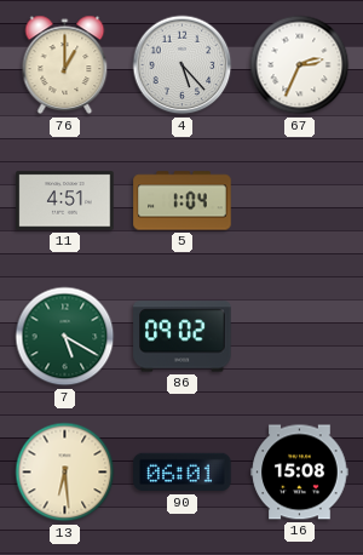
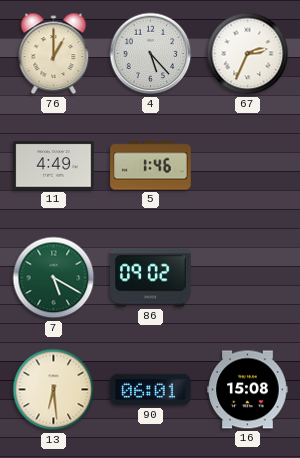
11: 4:51 -> 4:49 (54, 166)
5: 1:04 -> 1:46 (151, 166)
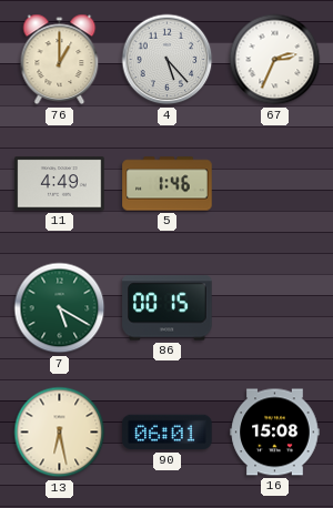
86: 09:02 -> 00:15 (168, 308)
13: 6:29 -> 6:28 (60, 433)
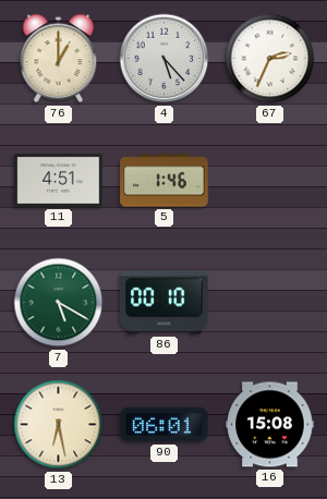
11: 4:49 -> 4:51 (59, 181)
86: 00:15 -> 00:10 (165, 303)
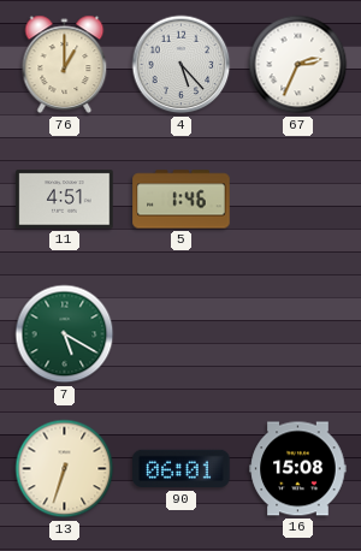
86: 00:10 -> none (165, 303)
13: 6:28 -> 6:33 (65, 469)
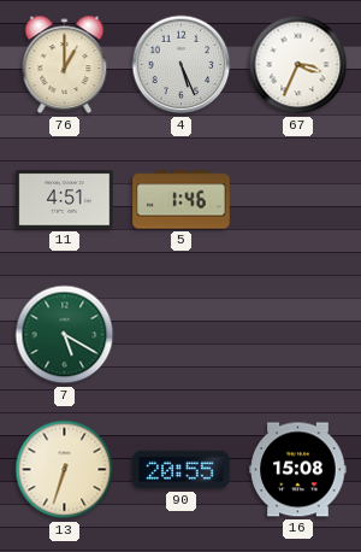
4: 5:23 -> 5:26 (182, 65)
67: 2:34 -> 3:34 (298, 65)
90: 06:01 -> 20:55 (182, 470)
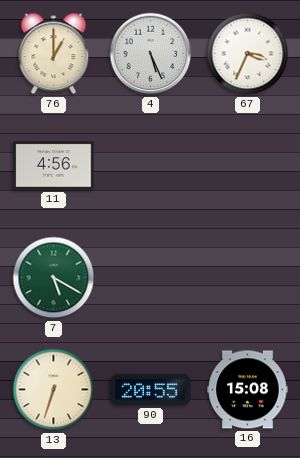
11: 4:51 -> 4:56 (54, 166)
5: 1:46 -> none (182, 200)
